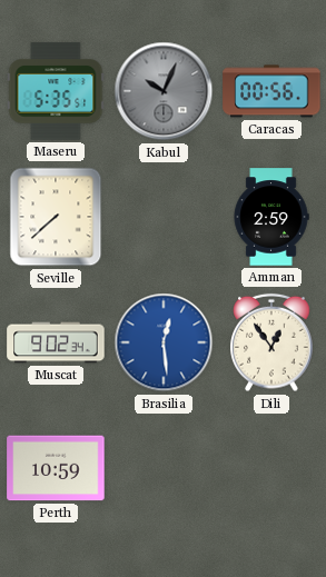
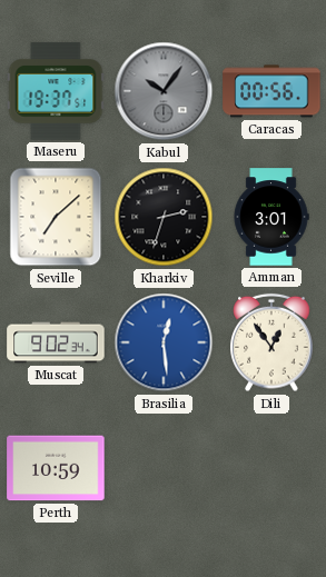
Maseru: 5:35 -> 19:37 (56, 91)
Kabul: 10:04 -> 10:06 (164, 91)
Seville: 7:38 -> 7:08 (56, 217)
Kharkiv: none -> 2:33 (164, 217)
Amman: 2:59 -> 3:01 (271, 217)
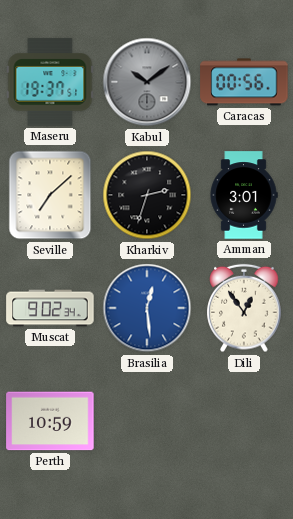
Kabul: 10:06 -> 10:09 (147, 82)
